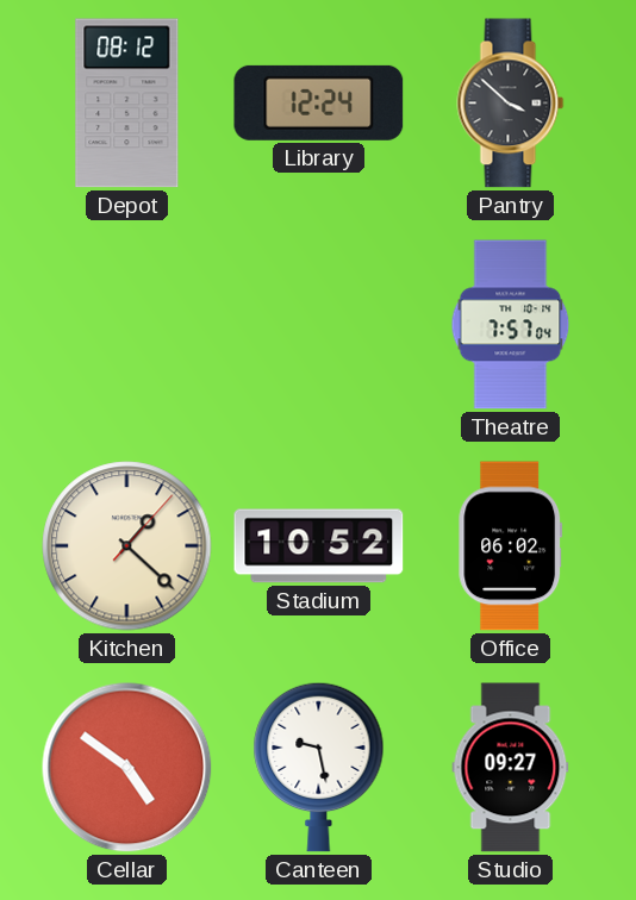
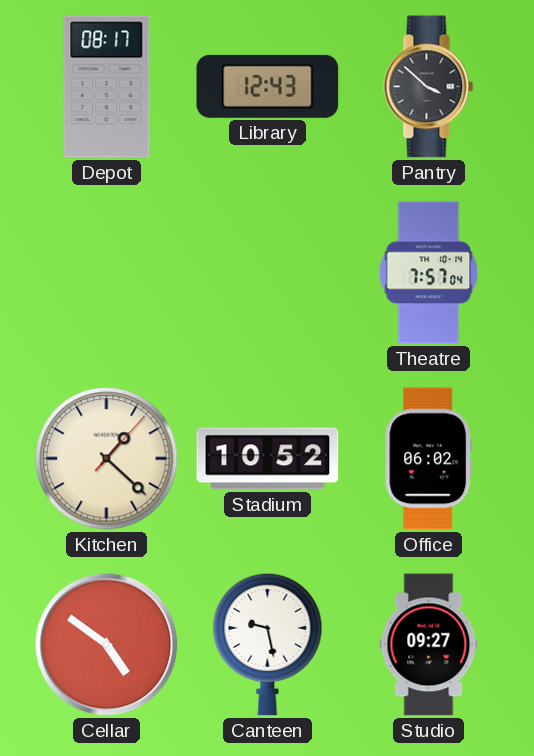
Depot: 08:12 -> 08:17 (107, 87)
Library: 12:24 -> 12:43 (268, 86)
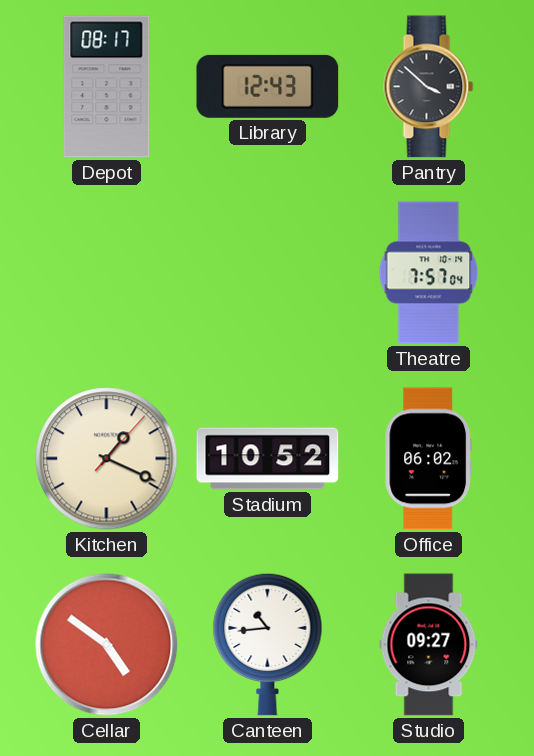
Kitchen: 1:22 -> 1:19 (107, 459)
Canteen: 9:28 -> 10:44 (268, 644)
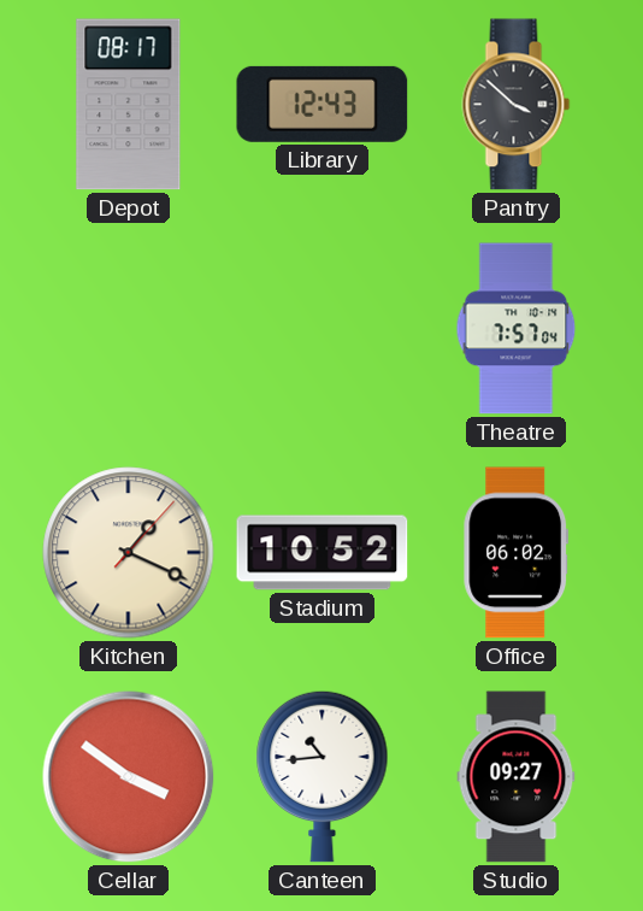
Cellar: 4:51 -> 3:51 (129, 777)
